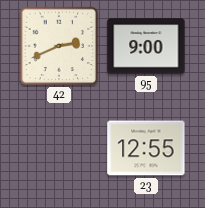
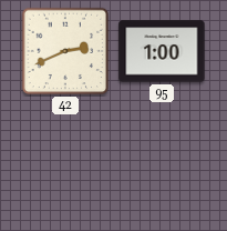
95: 9:00 -> 1:00 (162, 51)
23: 12:55 -> none (146, 148)
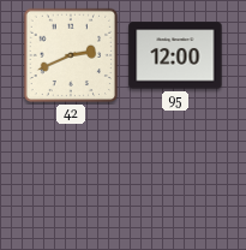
95: 1:00 -> 12:00 (175, 55)
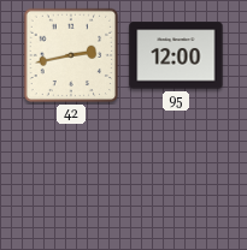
42: 2:41 -> 2:43 (71, 55)
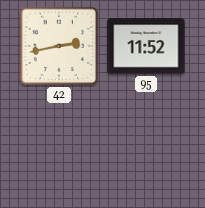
95: 12:00 -> 11:52 (146, 46)
